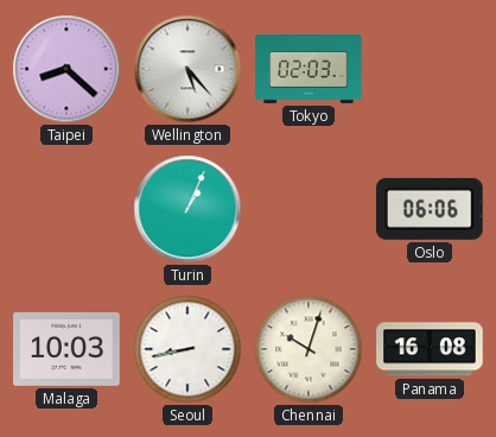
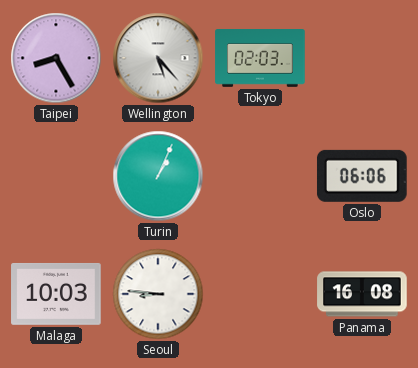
Taipei: 8:22 -> 8:25 (56, 58)
Seoul: 8:43 -> 8:46 (158, 294)
Chennai: 10:03 -> none (309, 349)
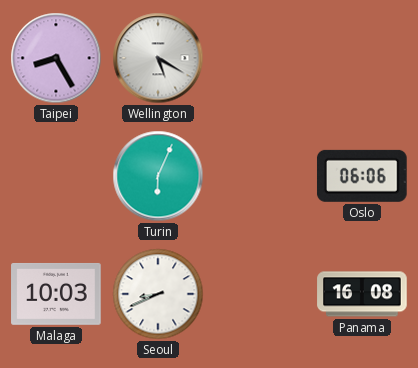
Wellington: 5:23 -> 5:20 (158, 58)
Tokyo: 02:03 -> none (260, 59)
Turin: 1:04 -> 6:04 (158, 176)
Seoul: 8:46 -> 8:41 (158, 294)
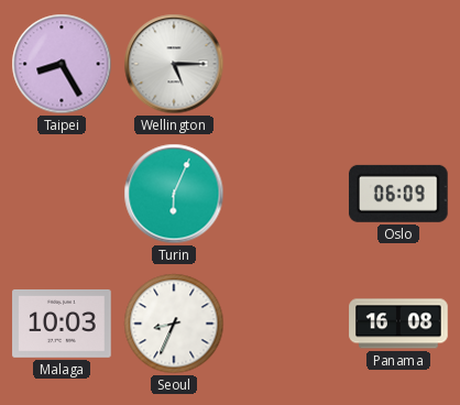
Wellington: 5:20 -> 5:15 (174, 64)
Oslo: 06:06 -> 06:09 (398, 194)
Seoul: 8:41 -> 8:34 (174, 324)
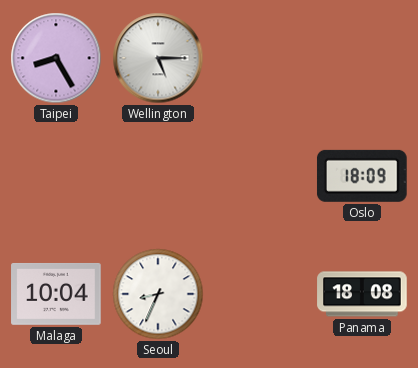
Turin: 6:04 -> none (174, 194)
Oslo: 06:09 -> 18:09 (362, 176)
Malaga: 10:03 -> 10:04 (56, 294)
Panama: 16:08 -> 18:08 (362, 294)
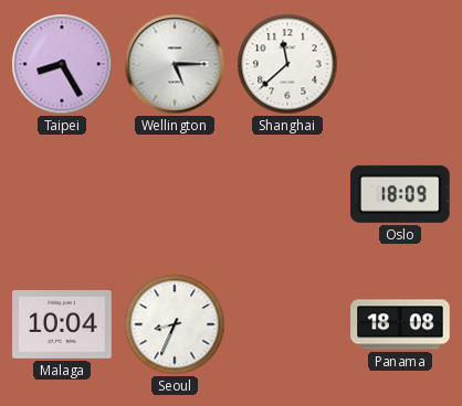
Shanghai: none -> 11:38 (287, 64)
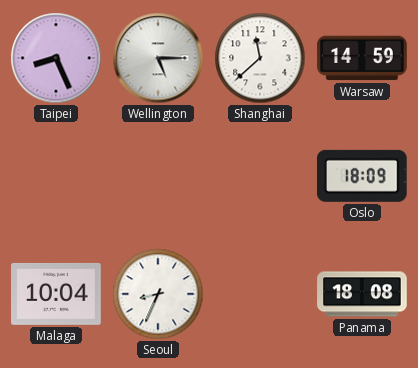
Taipei: 8:25 -> 8:26 (56, 58)
Warsaw: none -> 14:59 (362, 58)
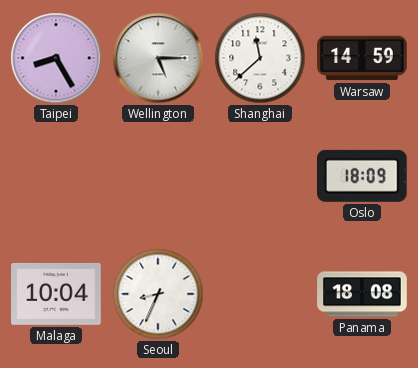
Taipei: 8:26 -> 8:25 (56, 58)
